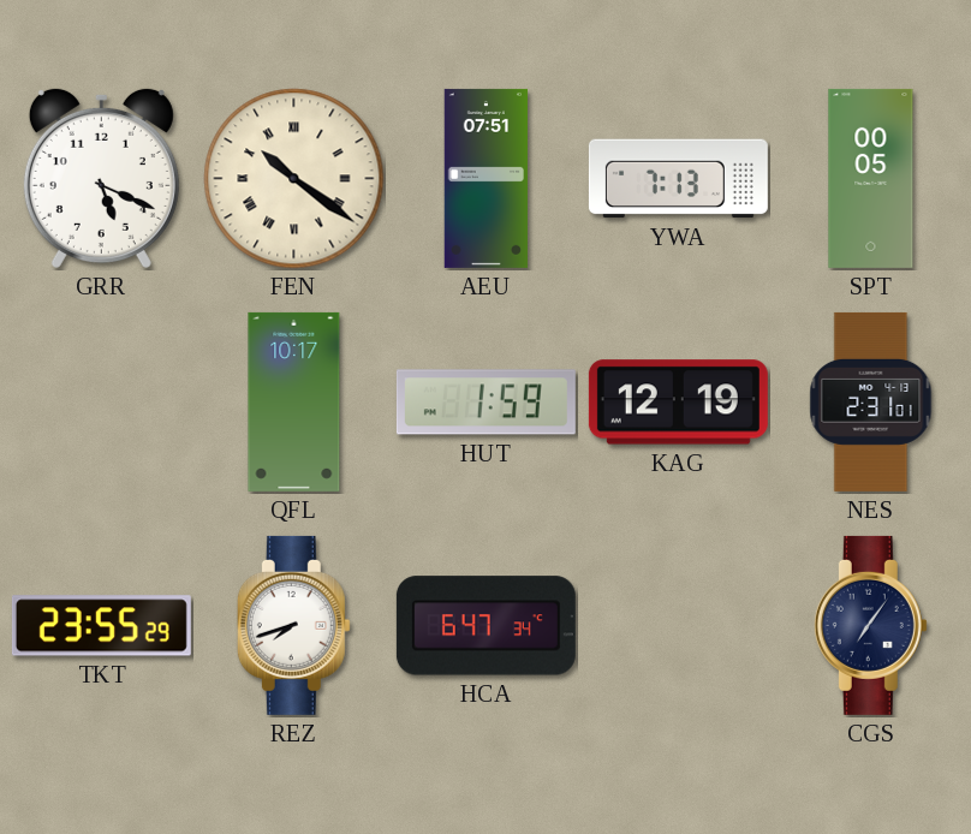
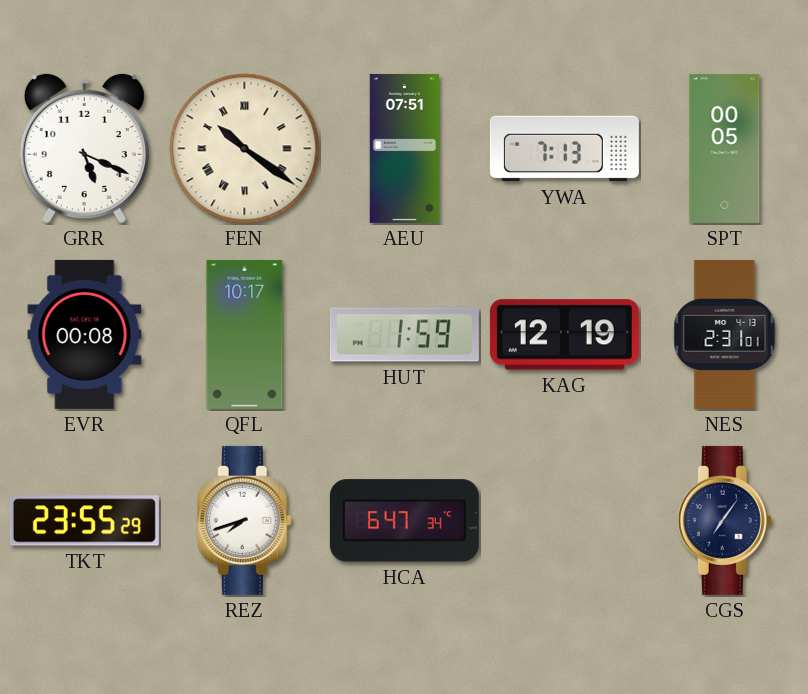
EVR: none -> 00:08 (85, 334)
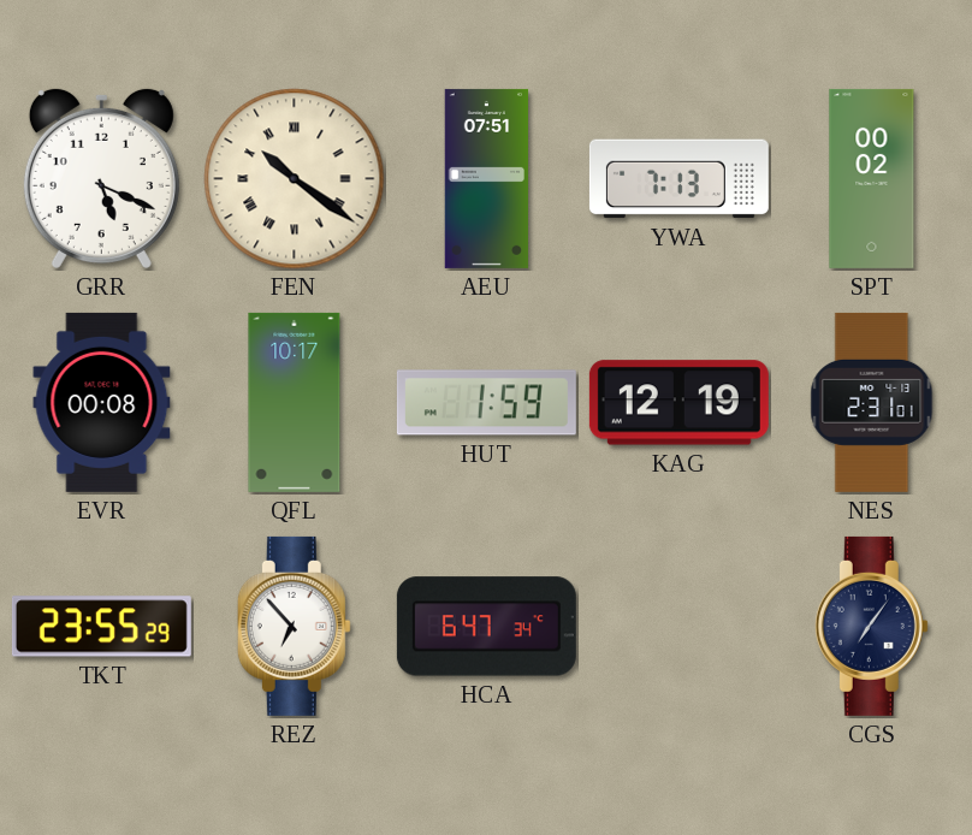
SPT: 00:05 -> 00:02 (872, 178)
REZ: 7:42 -> 6:53 (294, 626)
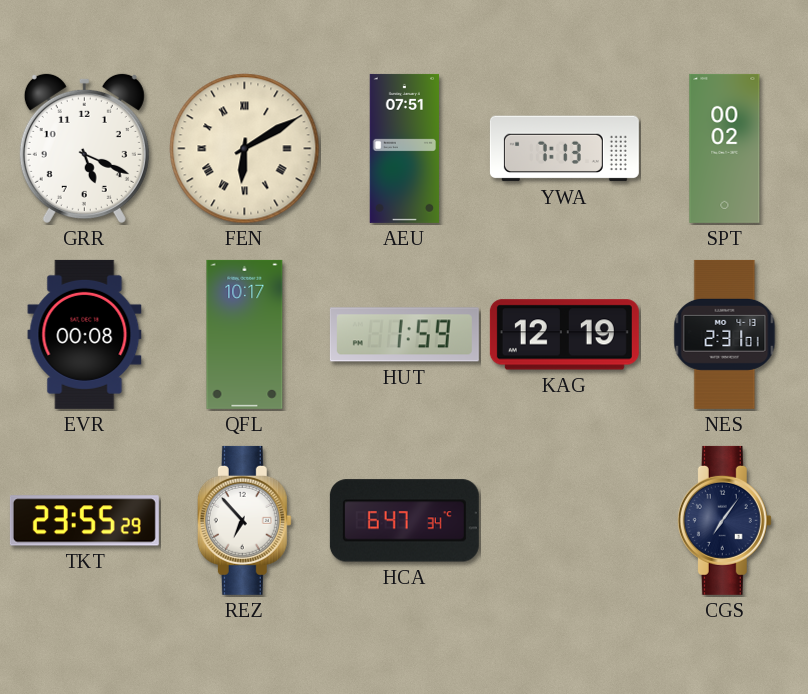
FEN: 10:21 -> 6:10 (245, 149)
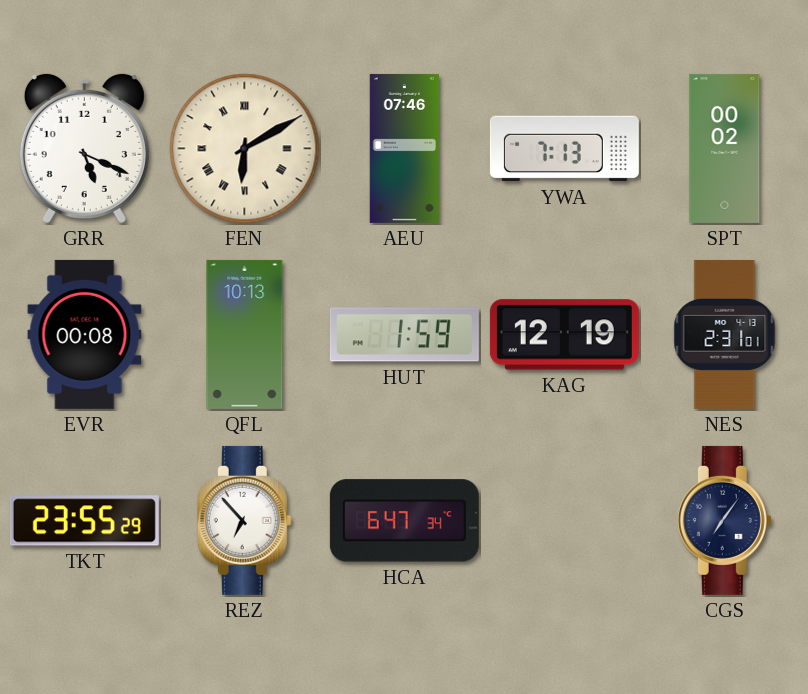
AEU: 07:51 -> 07:46 (405, 148)
QFL: 10:17 -> 10:13 (245, 334)
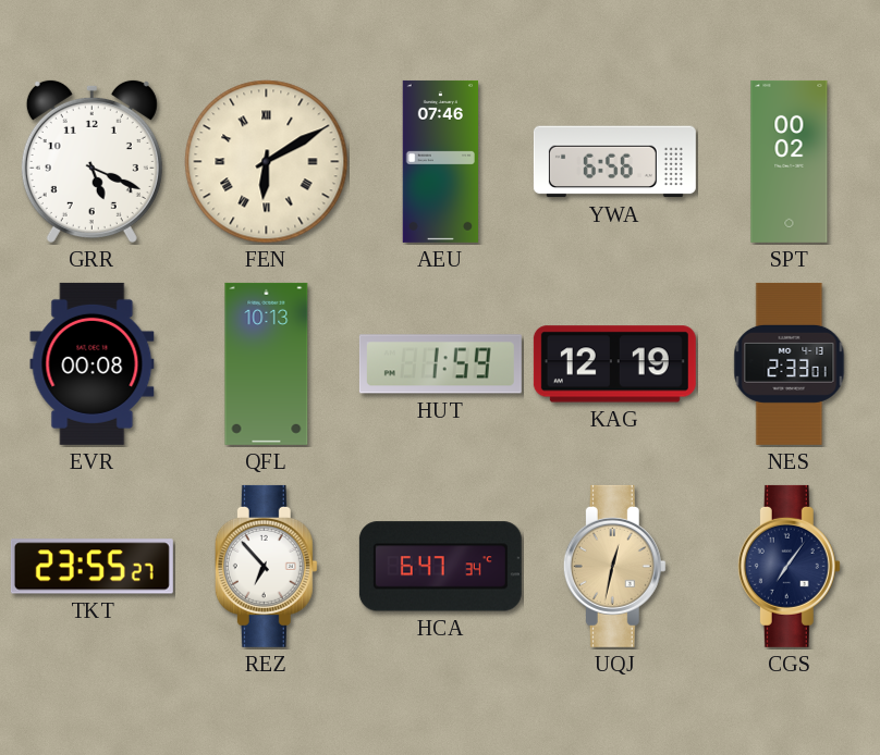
YWA: 7:13 -> 6:56 (614, 162)
NES: 2:31 -> 2:33 (790, 363)
TKT: 23:55:29 -> 23:55:27 (91, 567)
UQJ: none -> 12:32 (614, 566)
